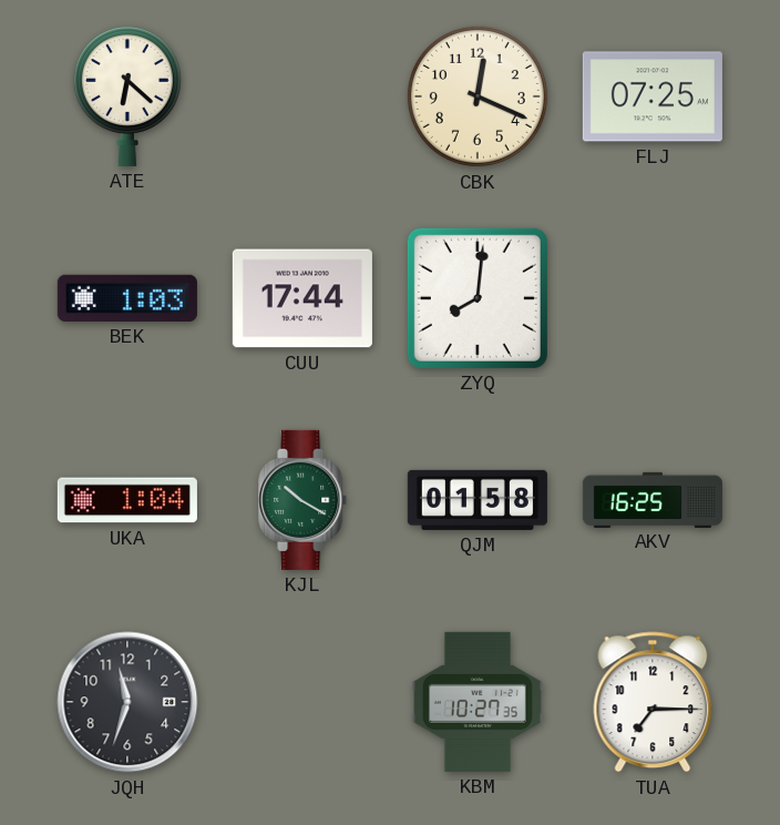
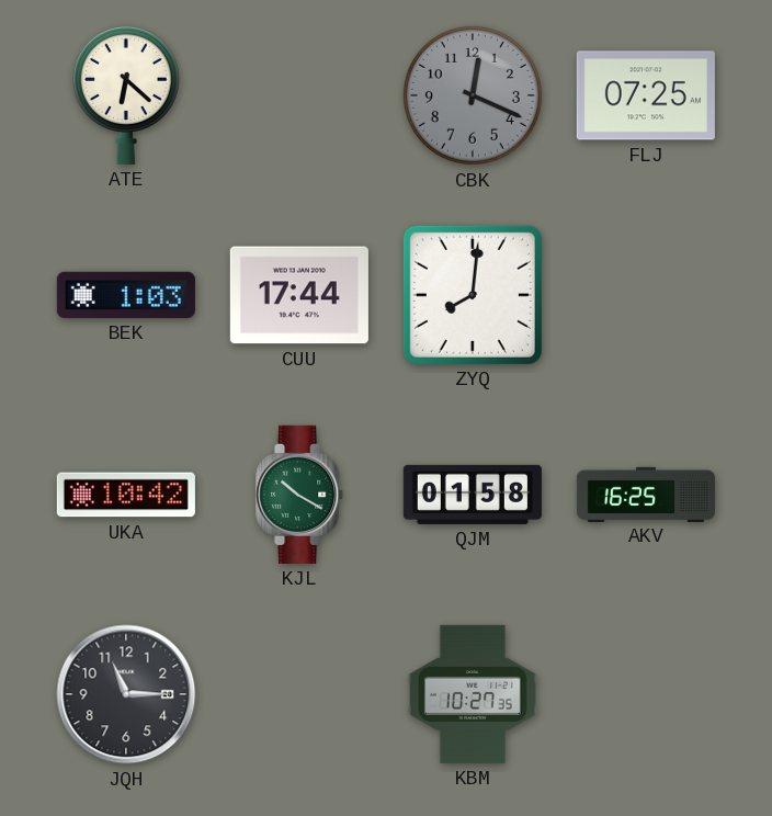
CBK dial: cream -> grey (473, 95)
UKA: 1:04 -> 10:42 (126, 495)
JQH: 11:33 -> 11:15 (126, 694)
TUA: 7:15 -> none (653, 702)
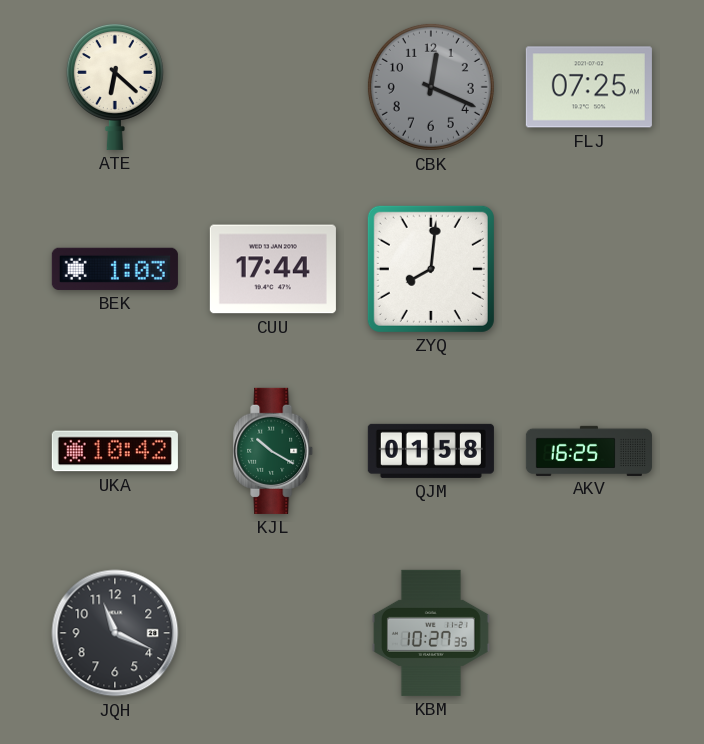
JQH: 11:15 -> 11:19 (115, 633)
